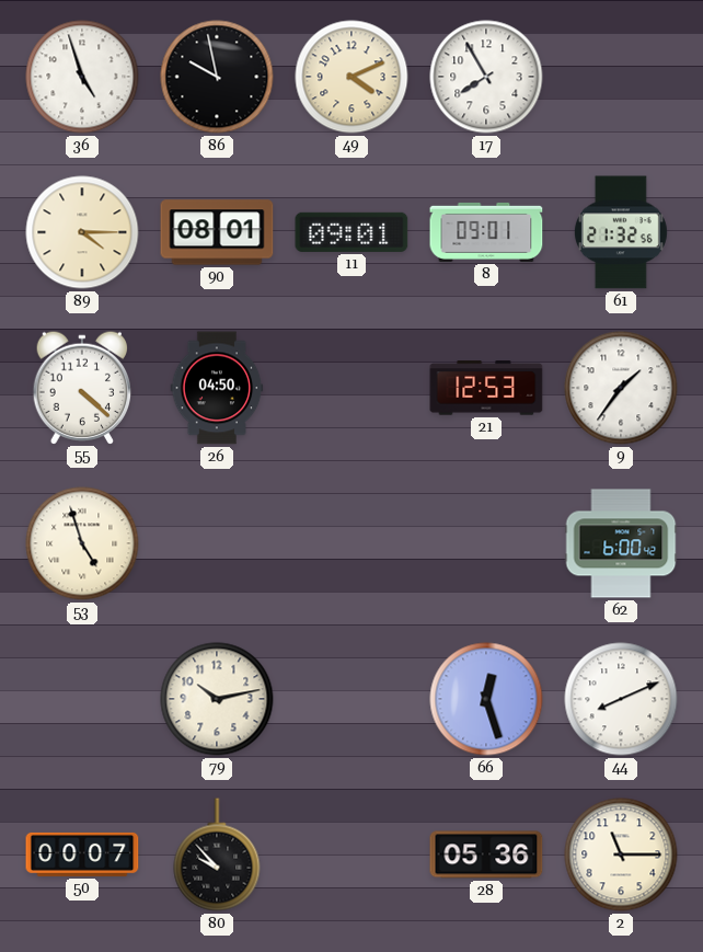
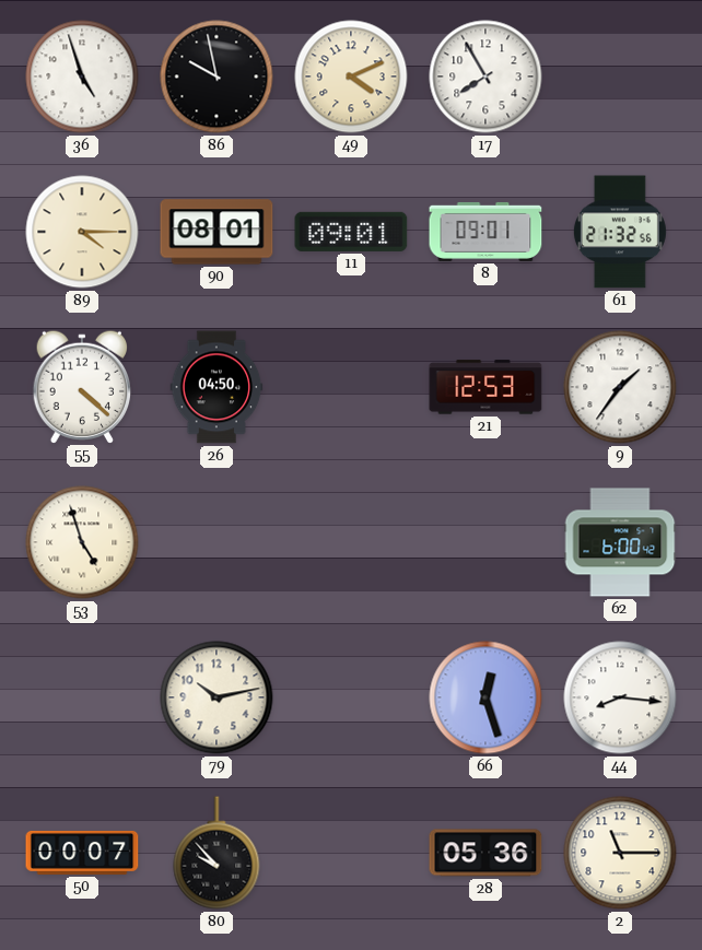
44: 8:11 -> 8:16 (620, 697)
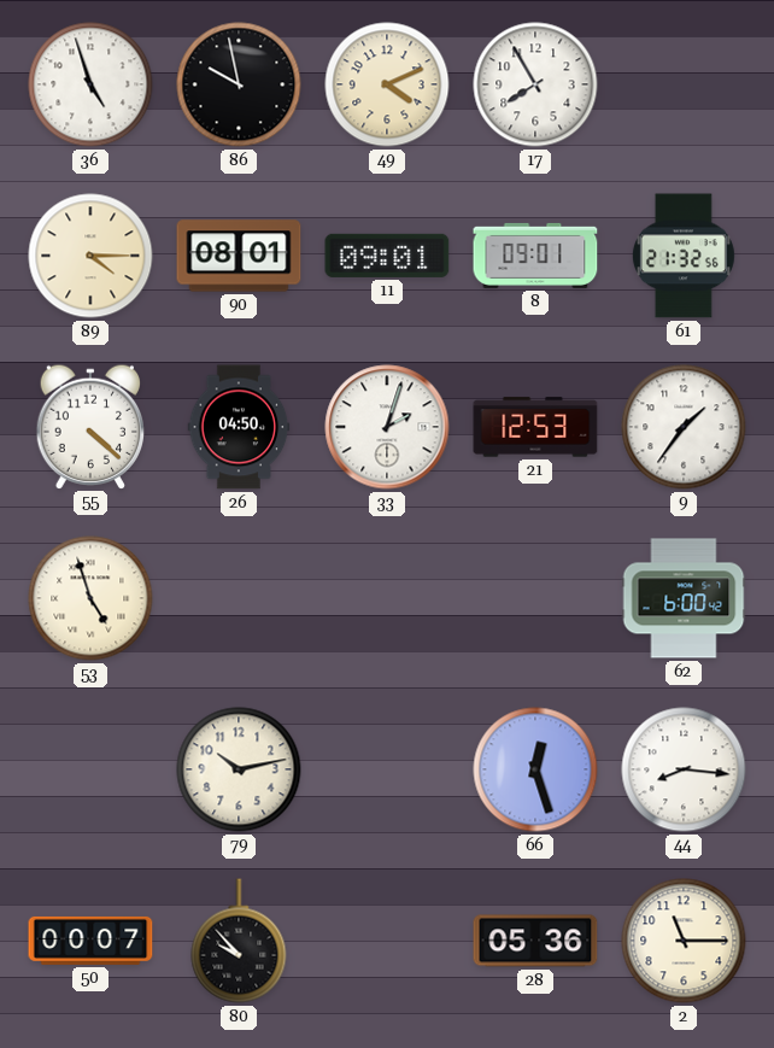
33: none -> 2:03 (387, 427)
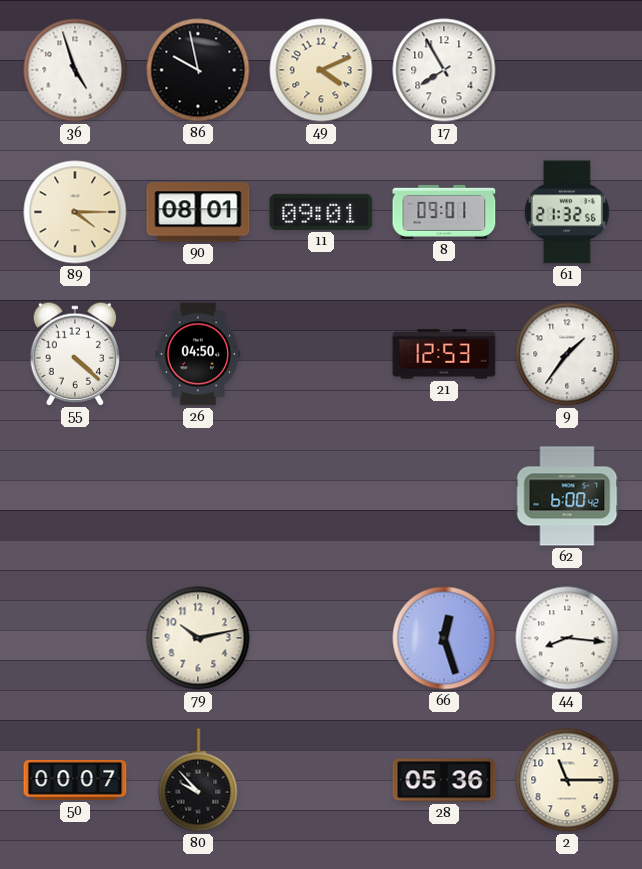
33: 2:03 -> none (387, 427)
53: 4:57 -> none (90, 598)
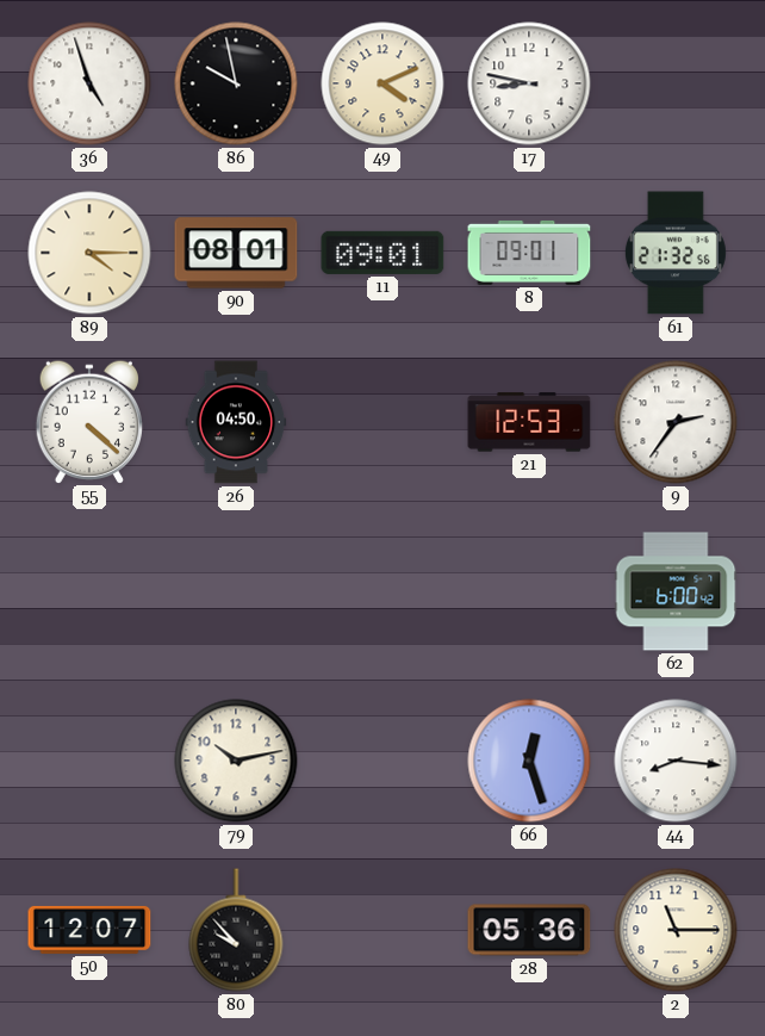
17: 7:55 -> 8:47 (529, 83)
9: 1:36 -> 2:36 (676, 422)
50: 00:07 -> 12:07 (89, 930)
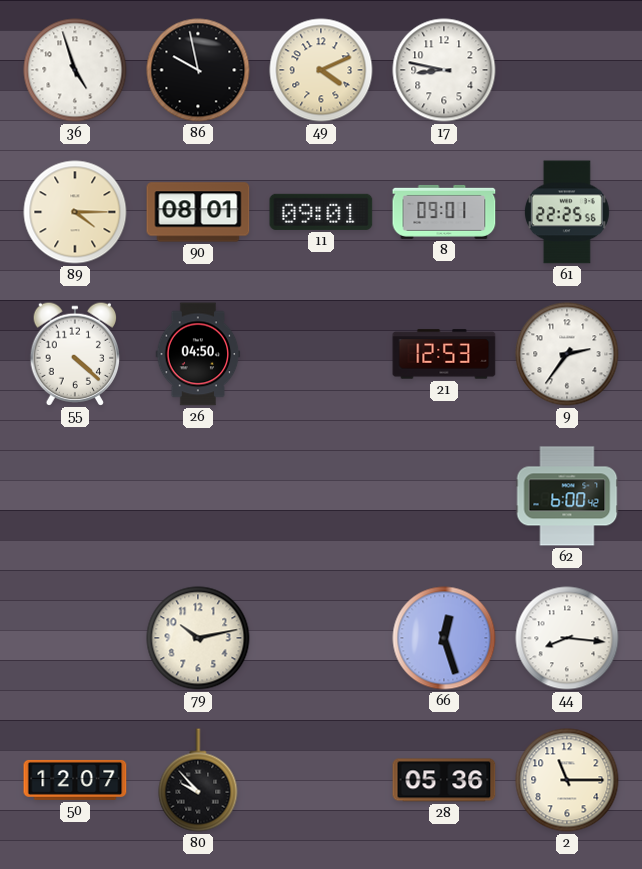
61: 21:32 -> 22:25 (567, 212)
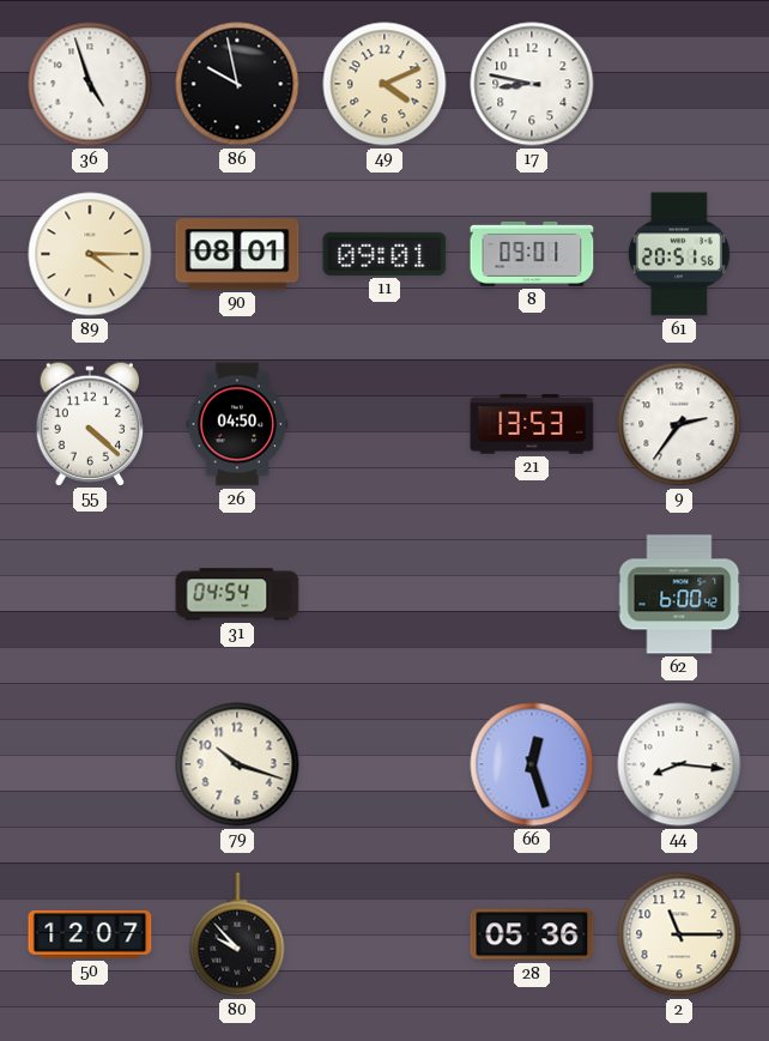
61: 22:25 -> 20:51 (679, 254)
21: 12:53 -> 13:53 (532, 424)
31: none -> 04:54 (237, 594)
79: 10:13 -> 10:18 (237, 764)
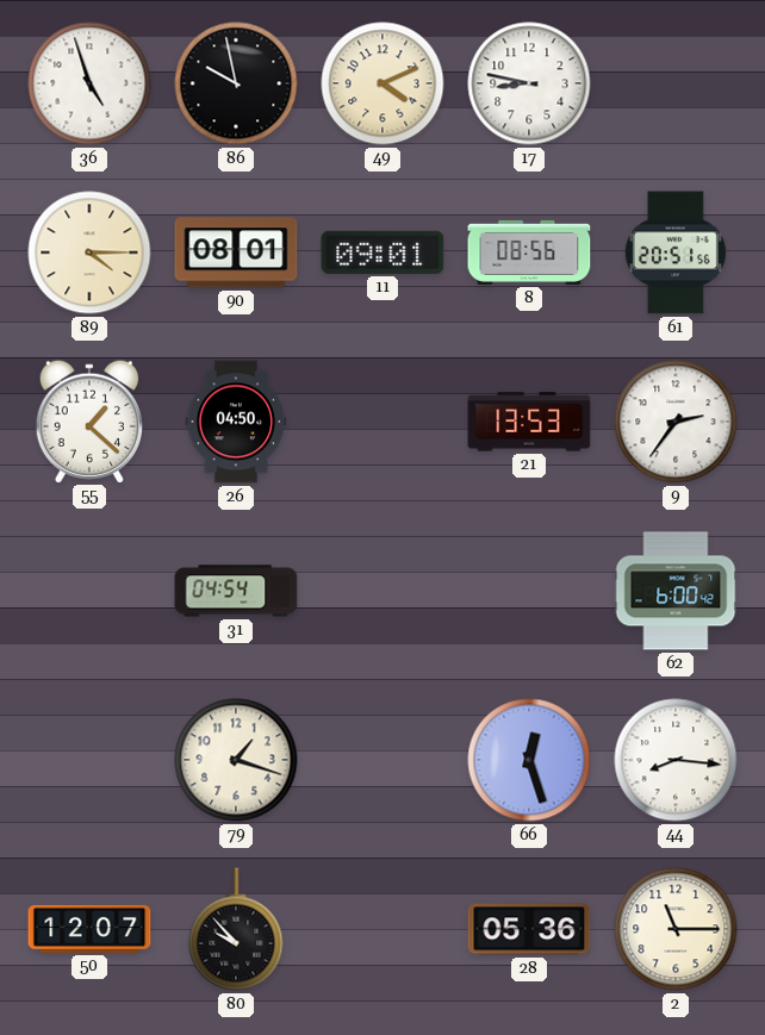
8: 09:01 -> 08:56 (529, 252)
55: 4:22 -> 1:22 (89, 420)
79: 10:18 -> 1:18 (236, 760)
